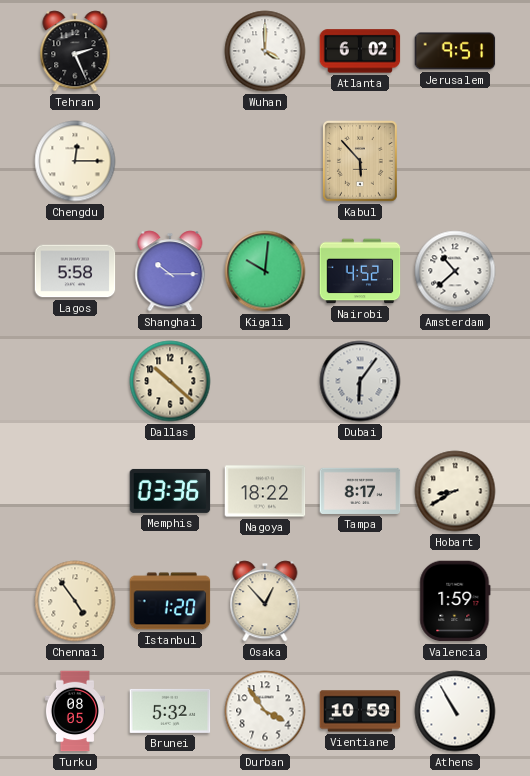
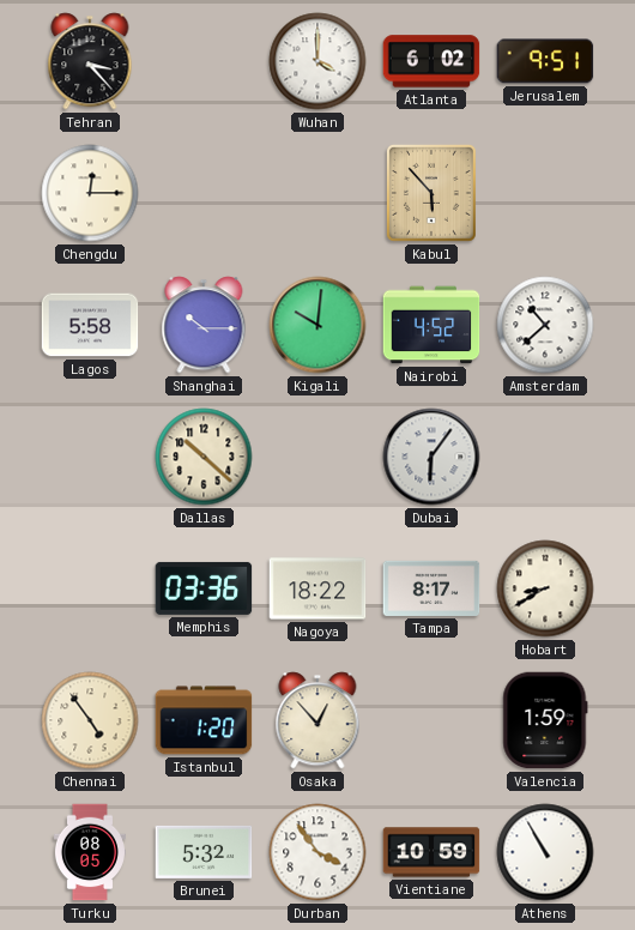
Tehran: 2:26 -> 3:23 (90, 61)
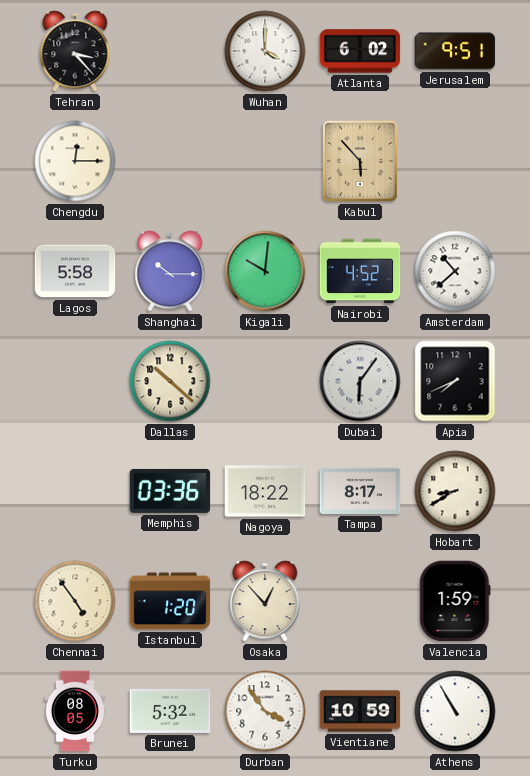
Apia: none -> 7:41 (455, 381)
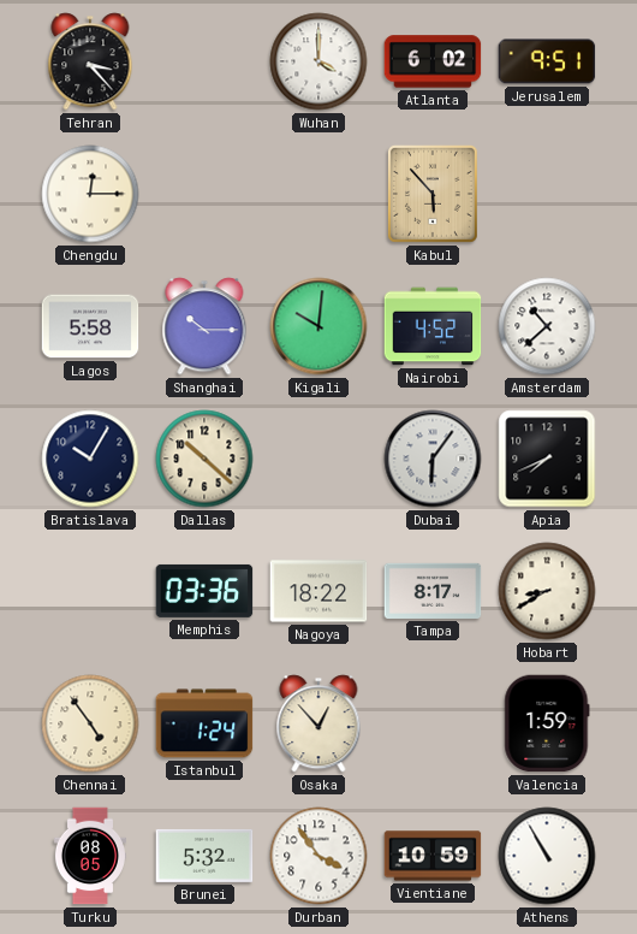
Bratislava: none -> 10:05 (90, 459)
Istanbul: 1:20 -> 1:24 (204, 723)
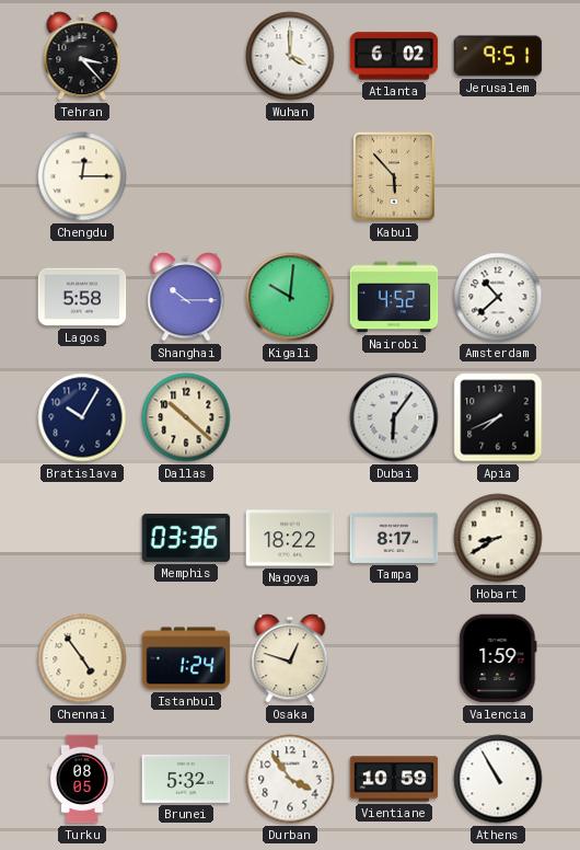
Osaka: 12:53 -> 12:48 (290, 658)
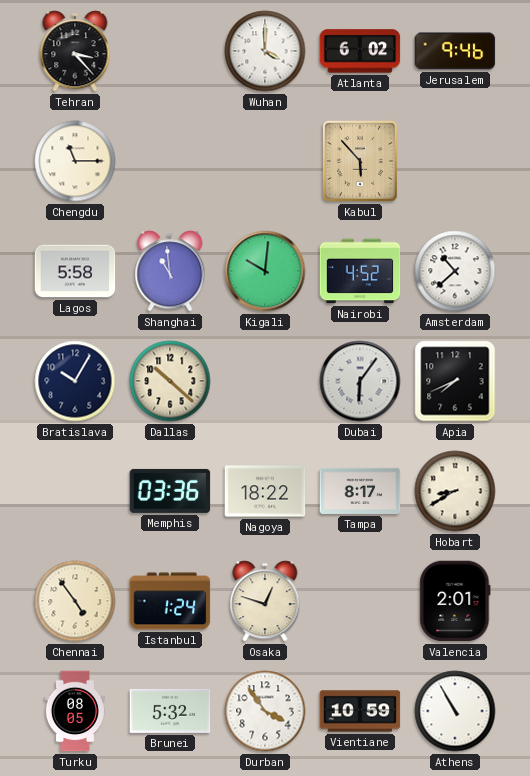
Jerusalem: 9:51 -> 9:46 (455, 51)
Chengdu: 12:15 -> 11:15 (75, 161)
Shanghai: 10:15 -> 10:59 (170, 271)
Valencia: 1:59 -> 2:01 (455, 601)
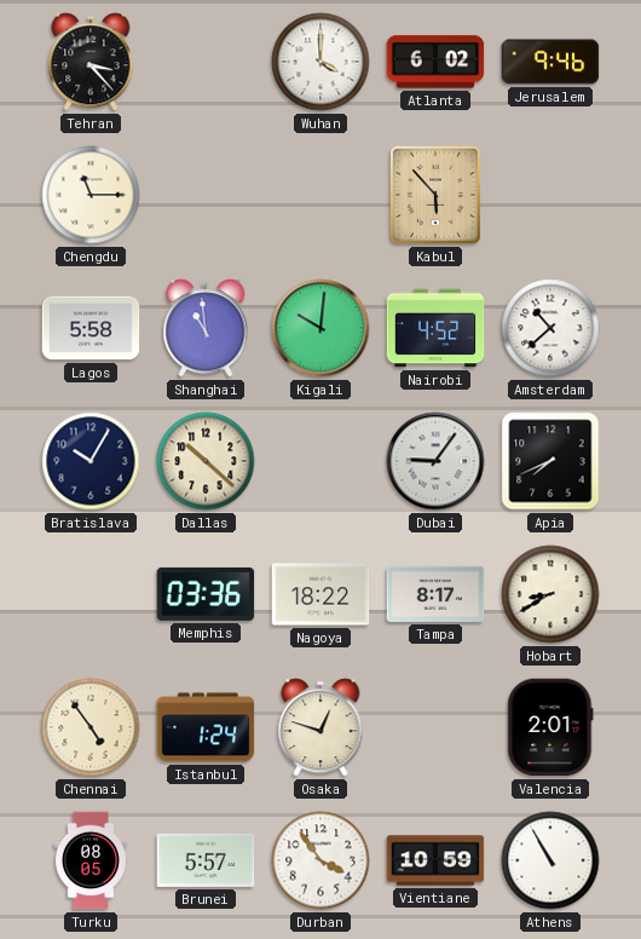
Dubai: 6:06 -> 9:06 (435, 461)
Brunei: 5:32 -> 5:57 (206, 860)
